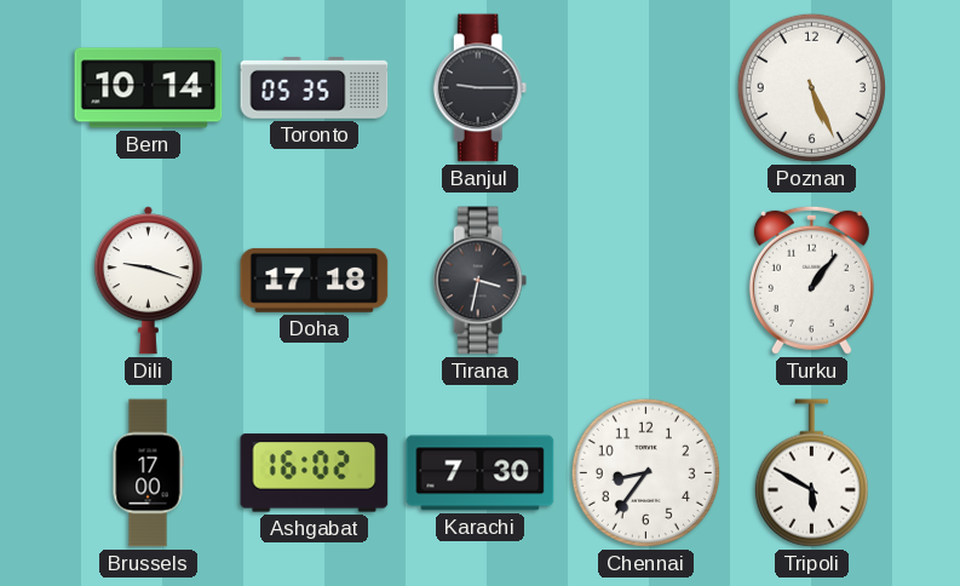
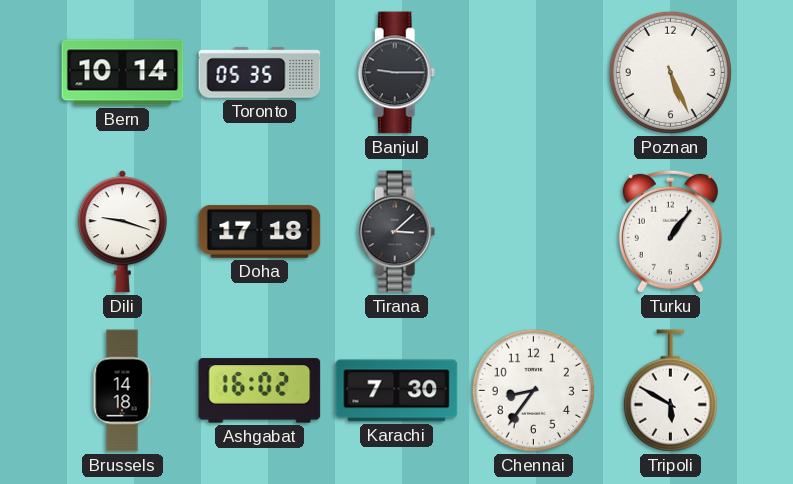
Tirana: 3:32 -> 3:08 (397, 232)
Brussels: 17:00 -> 14:18 (122, 391)
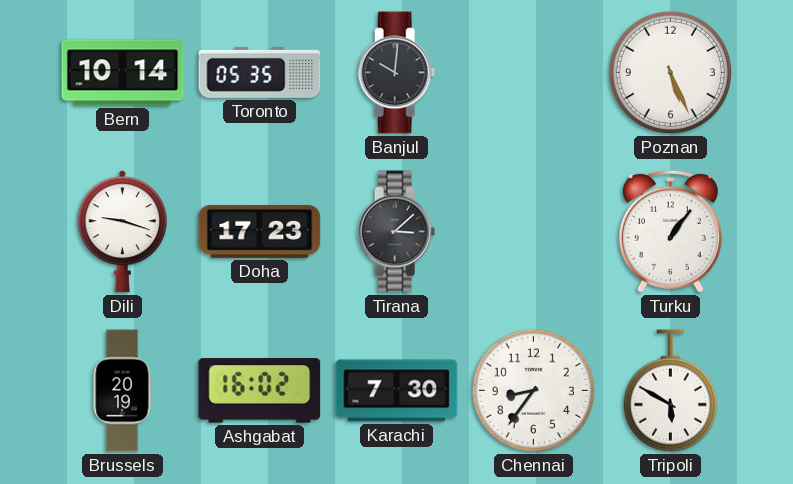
Banjul: 9:15 -> 10:01 (397, 73)
Doha: 17:18 -> 17:23 (260, 231)
Brussels: 14:18 -> 20:19 (122, 391)
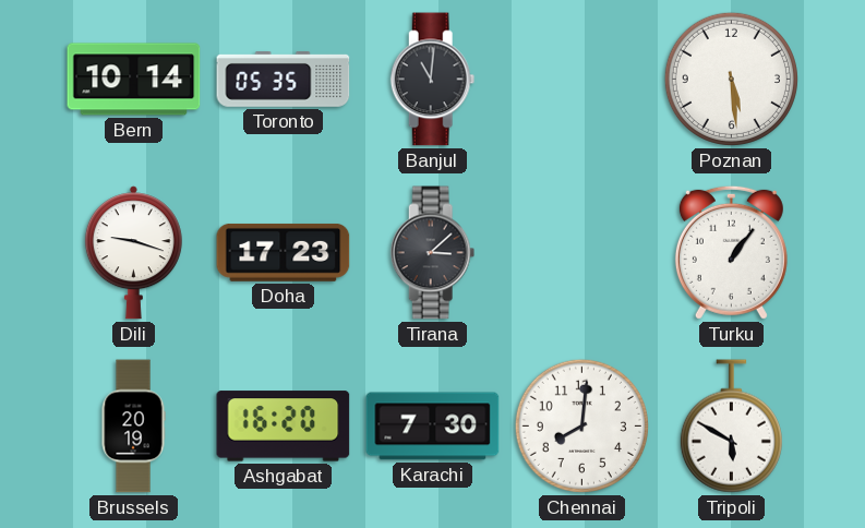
Banjul: 10:01 -> 11:01 (433, 80)
Poznan: 5:26 -> 5:29 (731, 79)
Ashgabat: 16:02 -> 16:20 (284, 427)
Chennai: 8:36 -> 8:01 (581, 425)
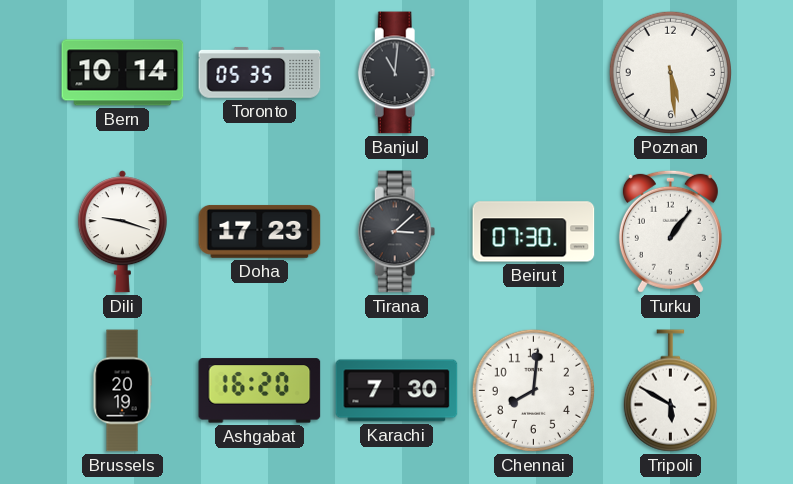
Beirut: none -> 07:30 (534, 232)
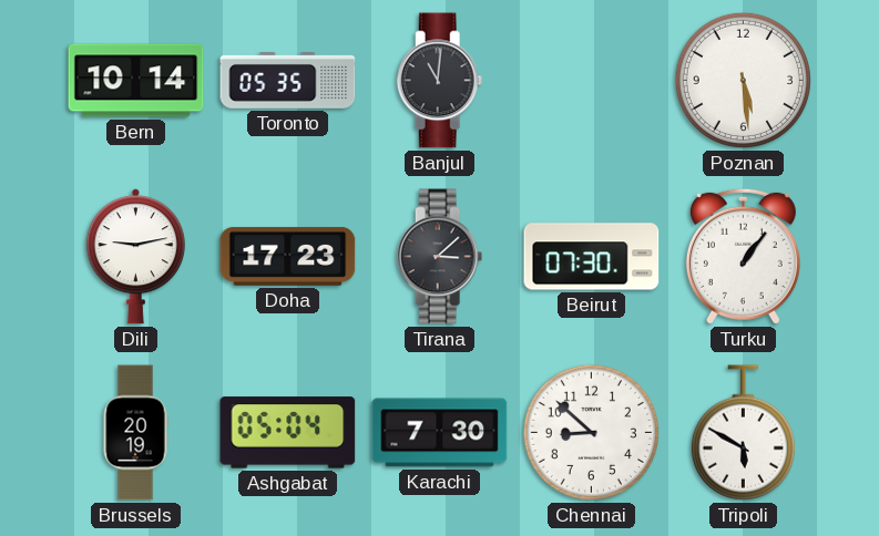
Dili: 9:18 -> 9:13 (135, 257)
Ashgabat: 16:20 -> 05:04 (288, 433)
Chennai: 8:01 -> 8:52 (591, 432)
